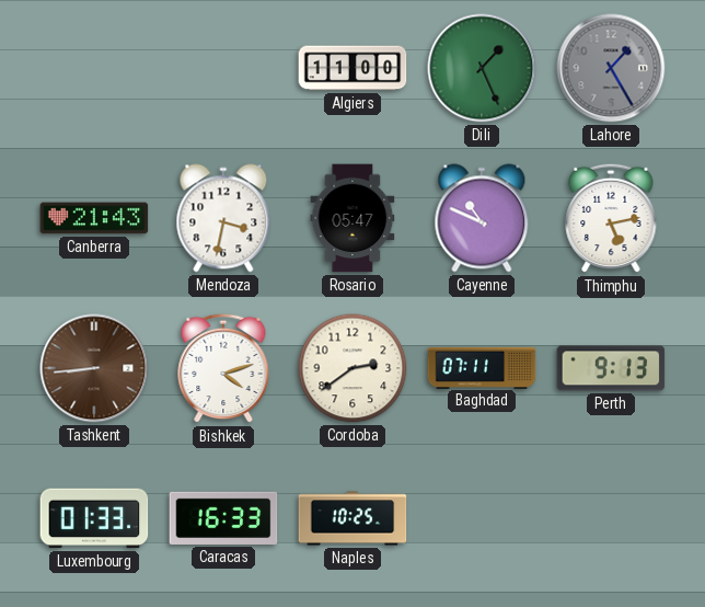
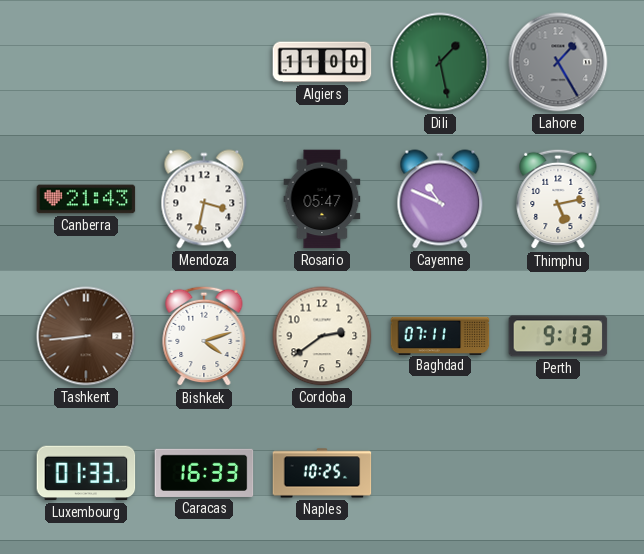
Dili: 1:26 -> 1:28 (440, 62)
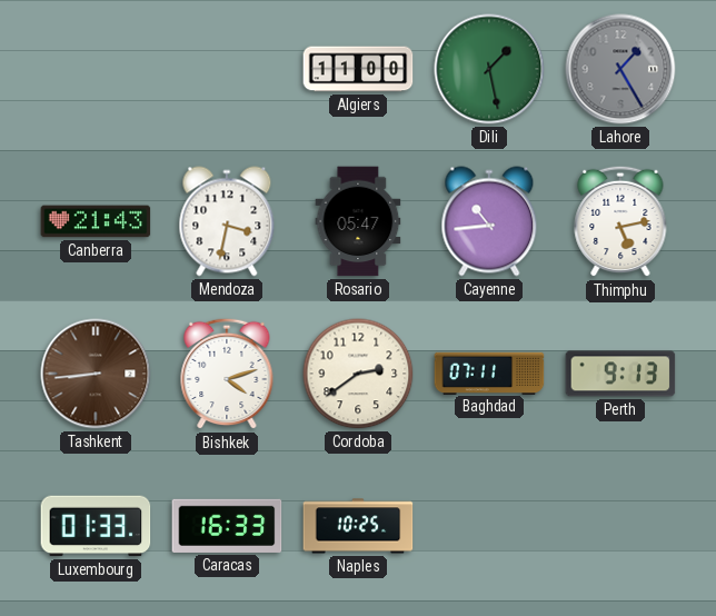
Cayenne: 10:49 -> 10:44 (489, 221)
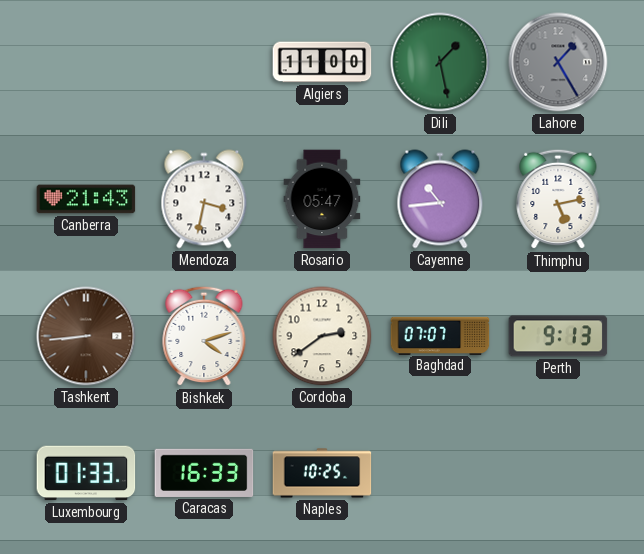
Baghdad: 07:11 -> 07:07 (440, 335)
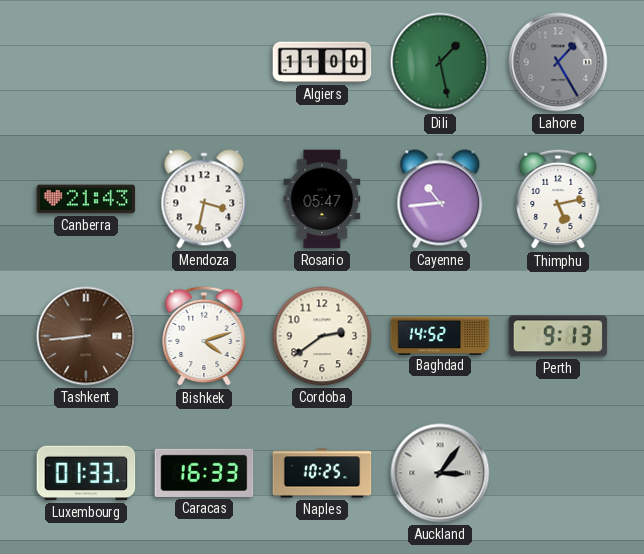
Baghdad: 07:07 -> 14:52 (440, 335)
Auckland: none -> 3:06 (440, 473)
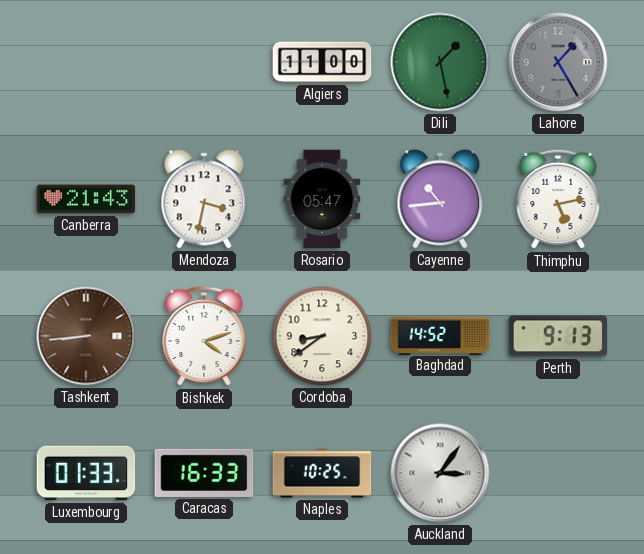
Cordoba: 2:39 -> 8:39 (322, 336)
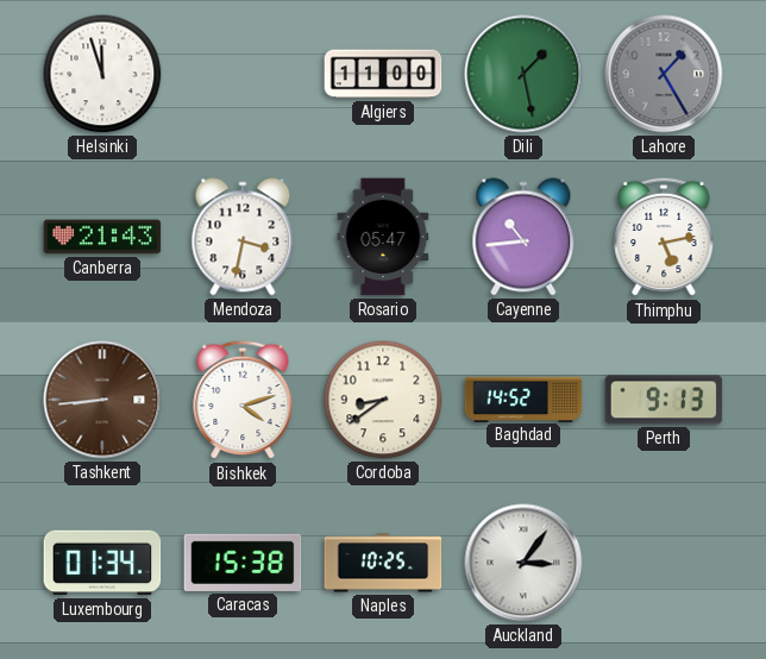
Helsinki: none -> 11:57 (102, 74)
Luxembourg: 01:33 -> 01:34 (102, 563)
Caracas: 16:33 -> 15:38 (243, 563)
